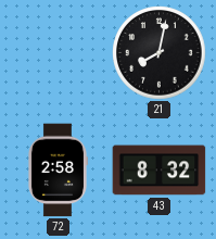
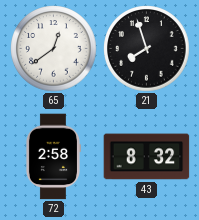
65: none -> 12:39 (54, 49)
21: 8:02 -> 7:57 (147, 49)
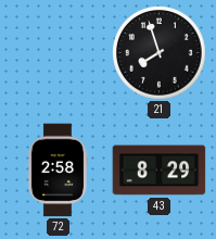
65: 12:39 -> none (54, 49)
43: 8:32 -> 8:29 (160, 171)
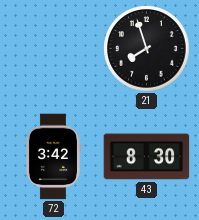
72: 2:58 -> 3:42 (53, 157)
43: 8:29 -> 8:30 (147, 157)
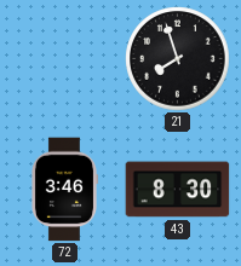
72: 3:42 -> 3:46 (64, 190)
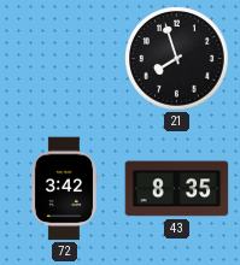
72: 3:46 -> 3:42 (64, 189)
43: 8:30 -> 8:35 (177, 189)
